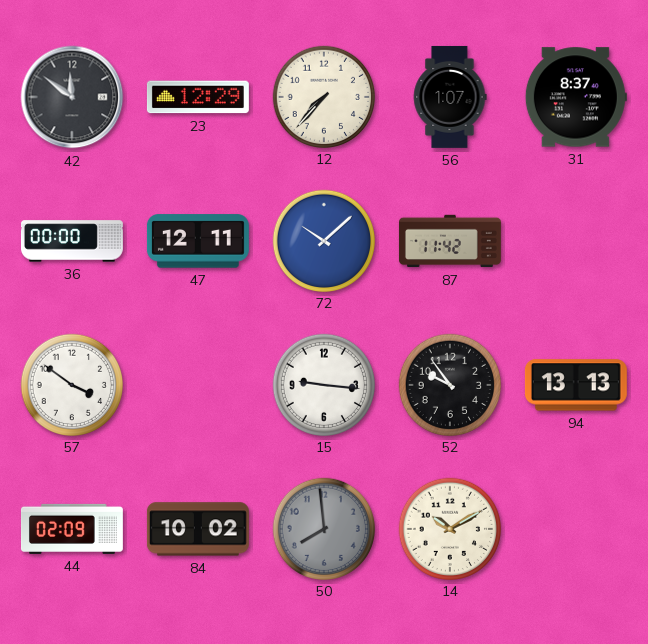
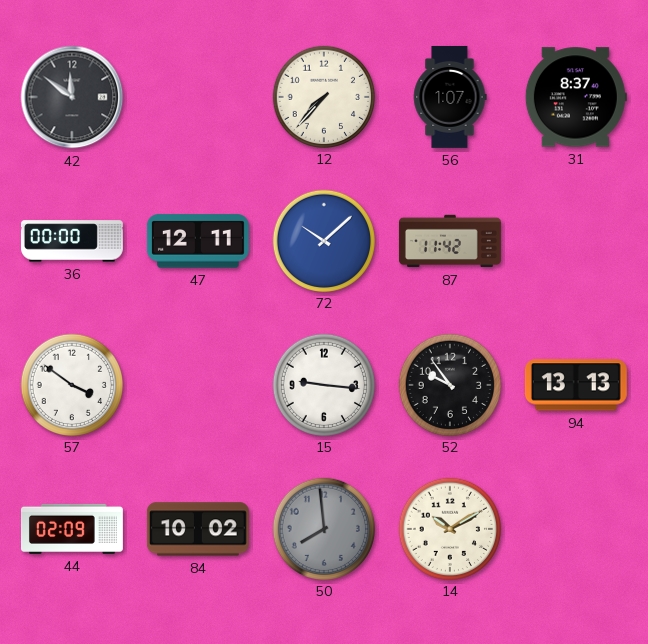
23: 12:29 -> none (198, 97)
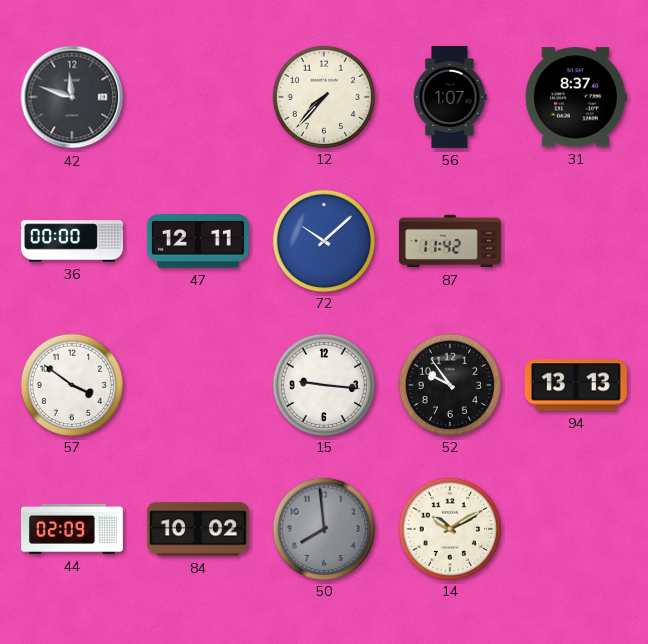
42: 11:51 -> 11:48 (72, 97)
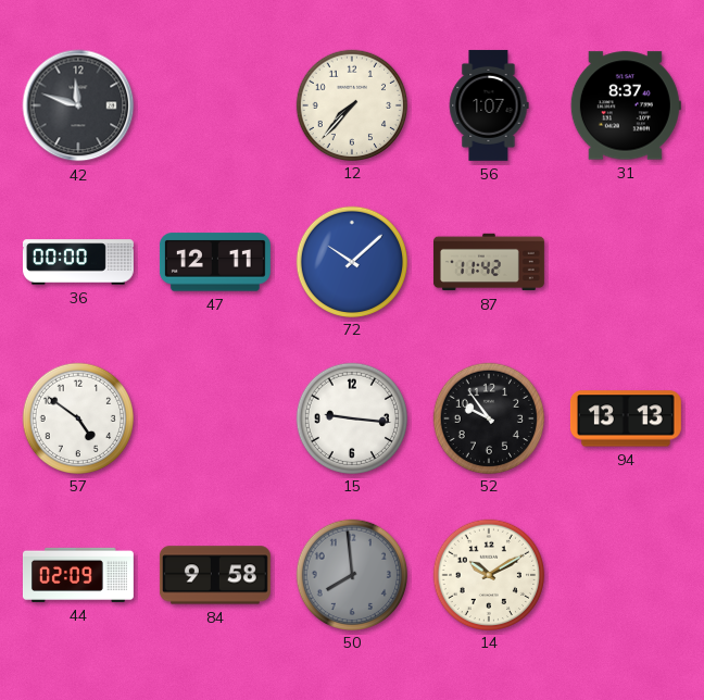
57: 3:51 -> 4:51 (77, 417)
84: 10:02 -> 9:58 (215, 575)
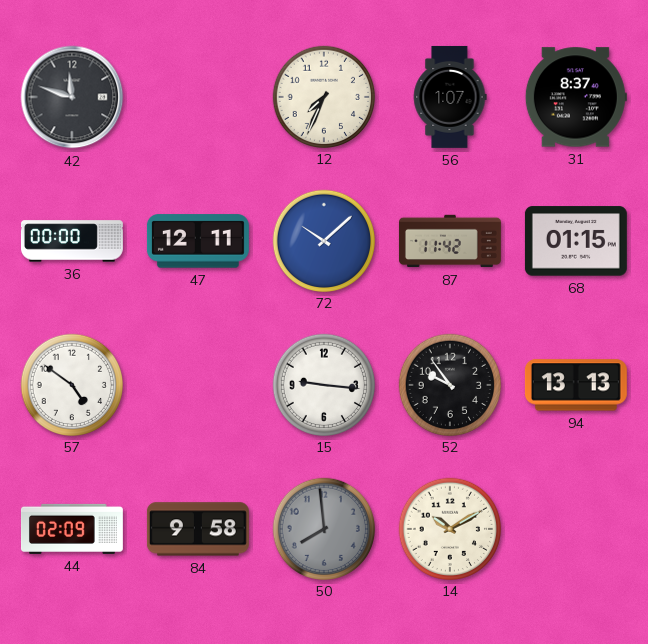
12: 7:37 -> 7:34 (323, 96)
68: none -> 01:15 (576, 241)
